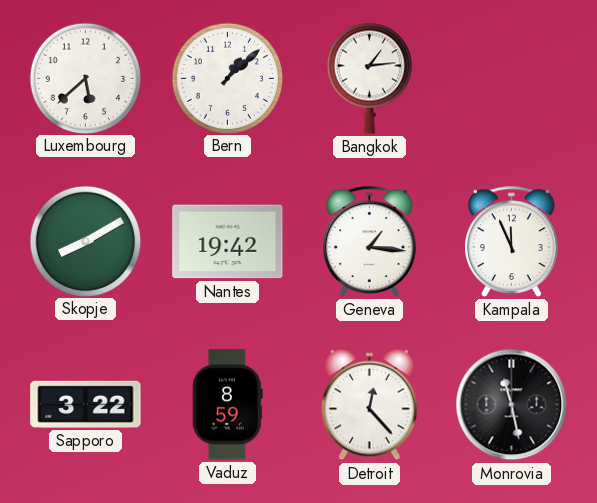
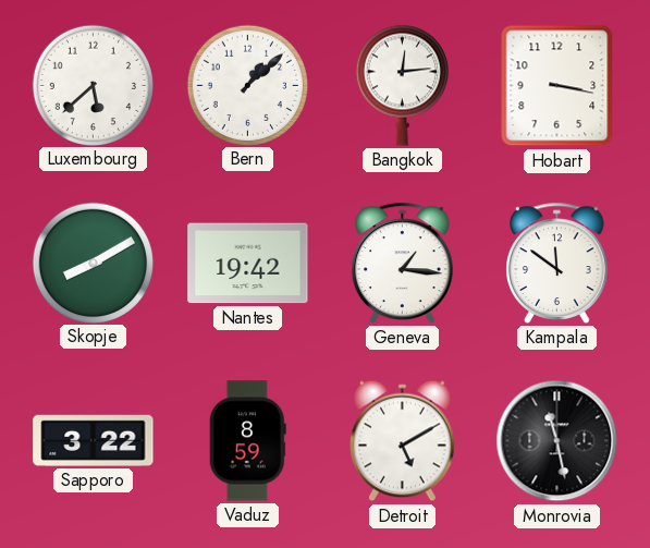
Bangkok: 1:14 -> 12:14 (402, 85)
Hobart: none -> 3:17 (557, 86)
Kampala: 11:56 -> 11:51 (557, 263)
Detroit: 12:23 -> 5:10 (403, 441)
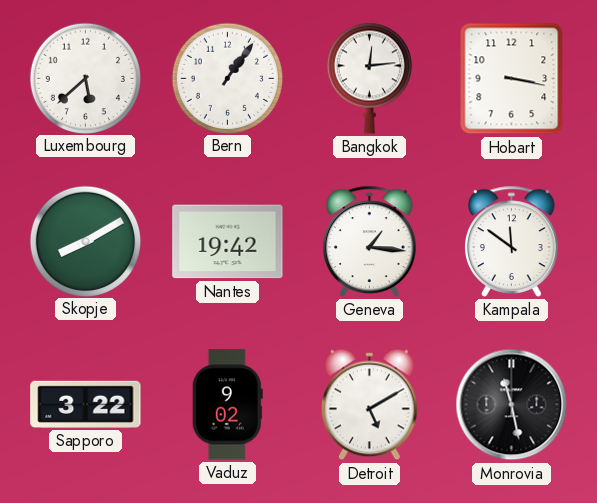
Bern: 1:08 -> 1:06 (227, 78)
Vaduz: 8:59 -> 9:02 (227, 405)
